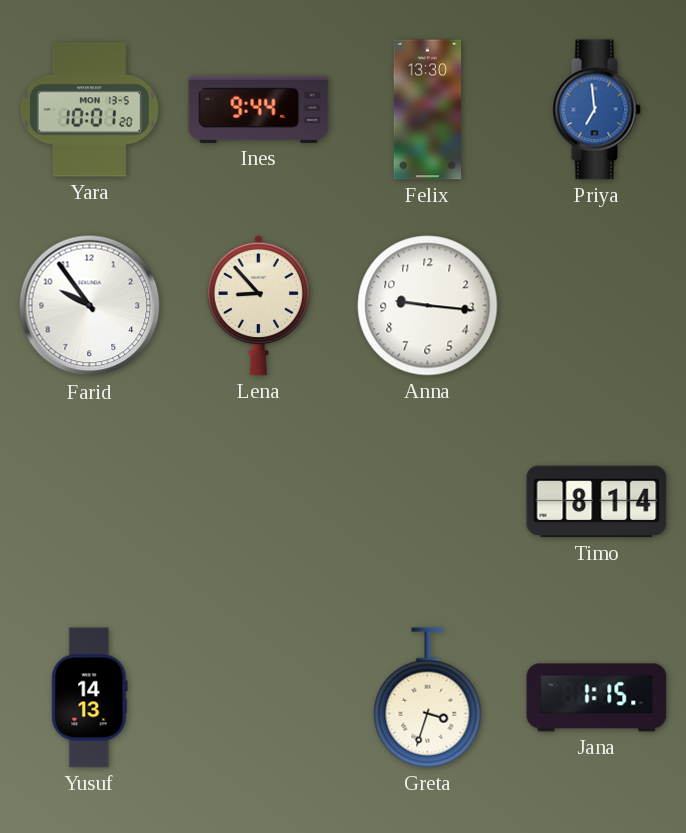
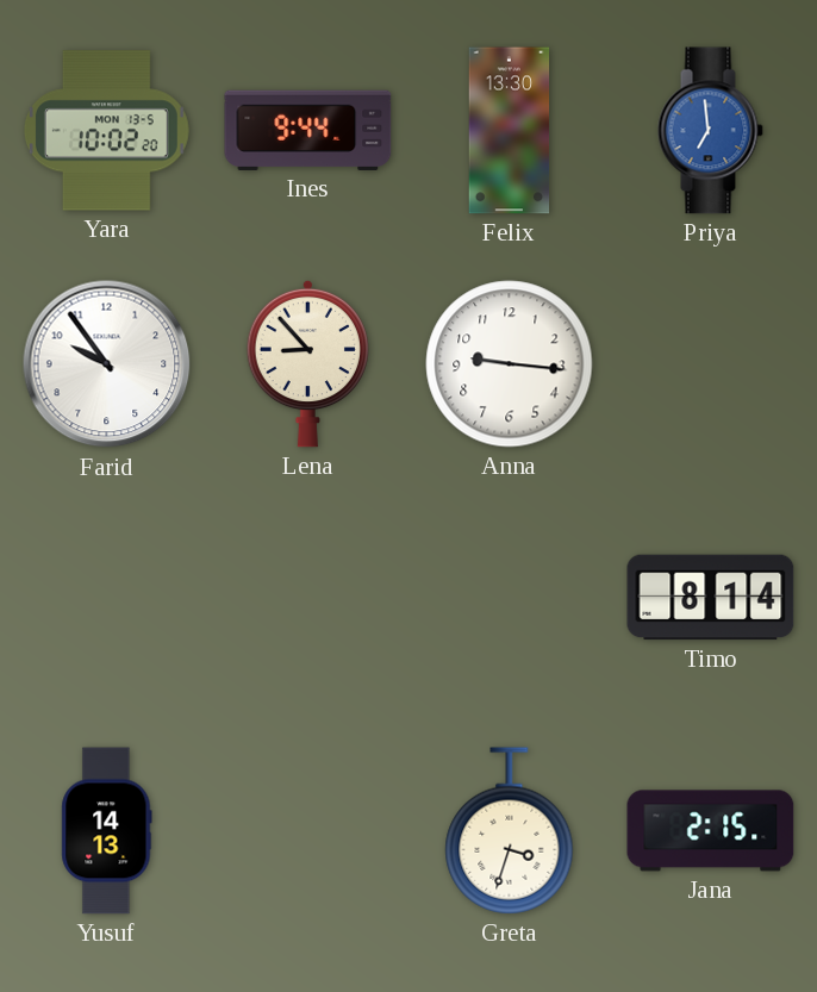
Yara: 10:01 -> 10:02 (106, 131)
Jana: 1:15 -> 2:15 (711, 831)
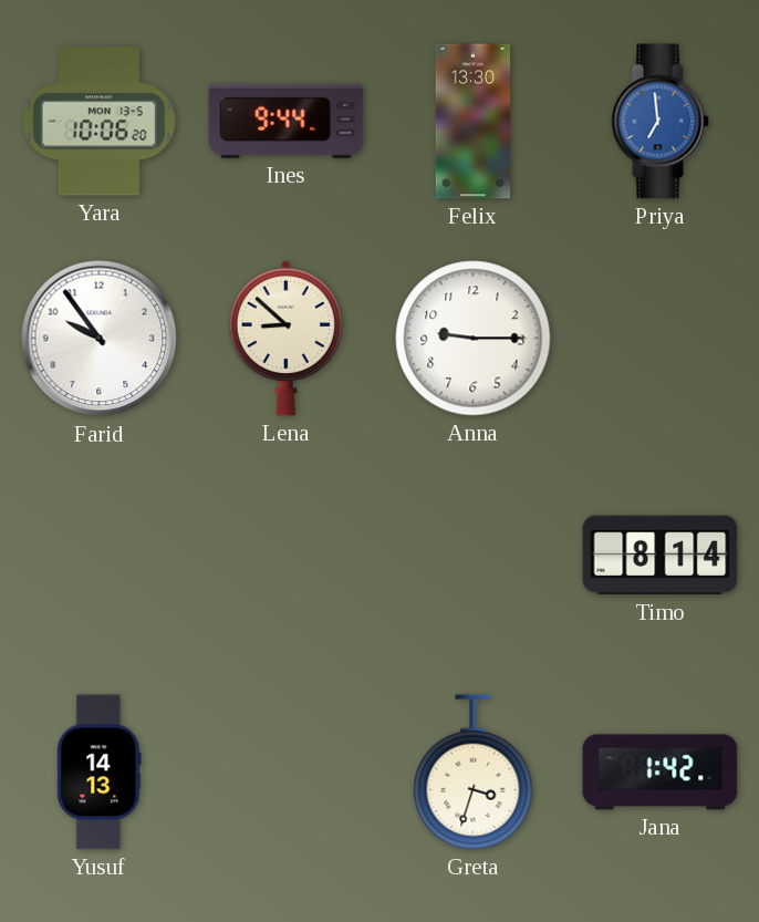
Yara: 10:02 -> 10:06 (98, 122)
Lena: 8:53 -> 8:52 (285, 338)
Anna: 9:16 -> 9:15 (474, 339)
Jana: 2:15 -> 1:42 (661, 773)
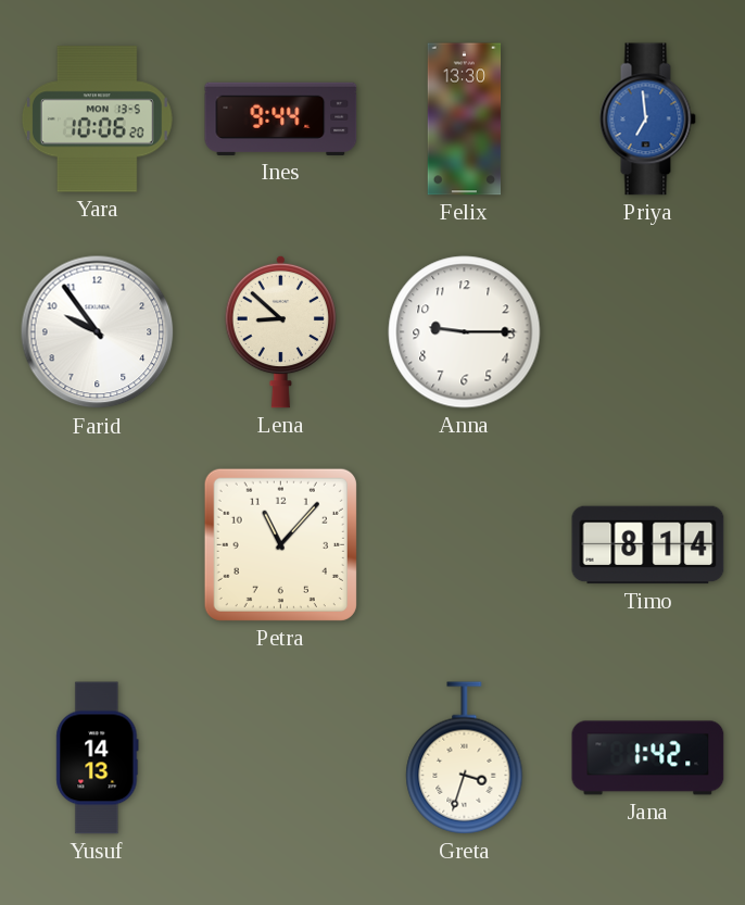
Petra: none -> 11:07 (280, 544)
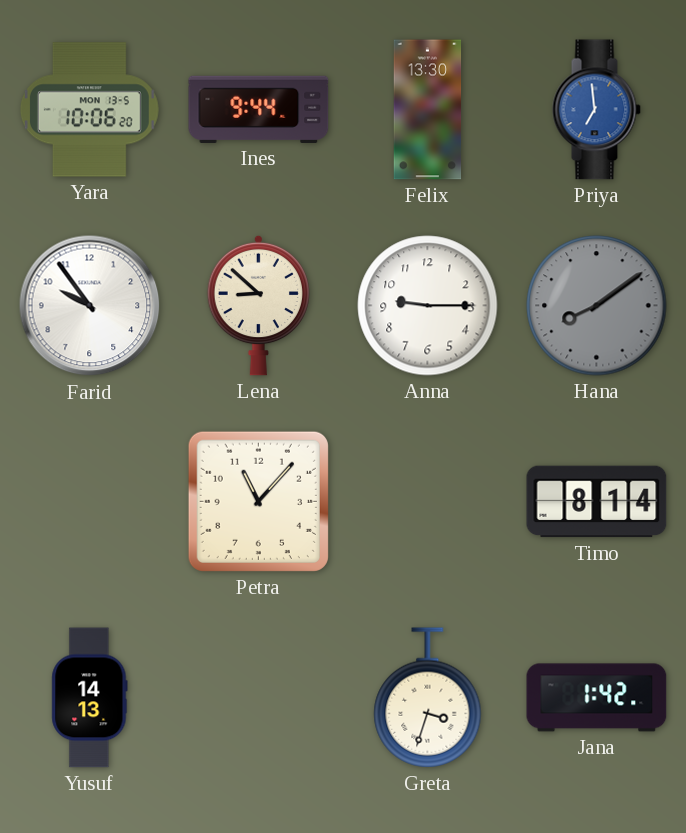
Hana: none -> 8:09 (597, 306)
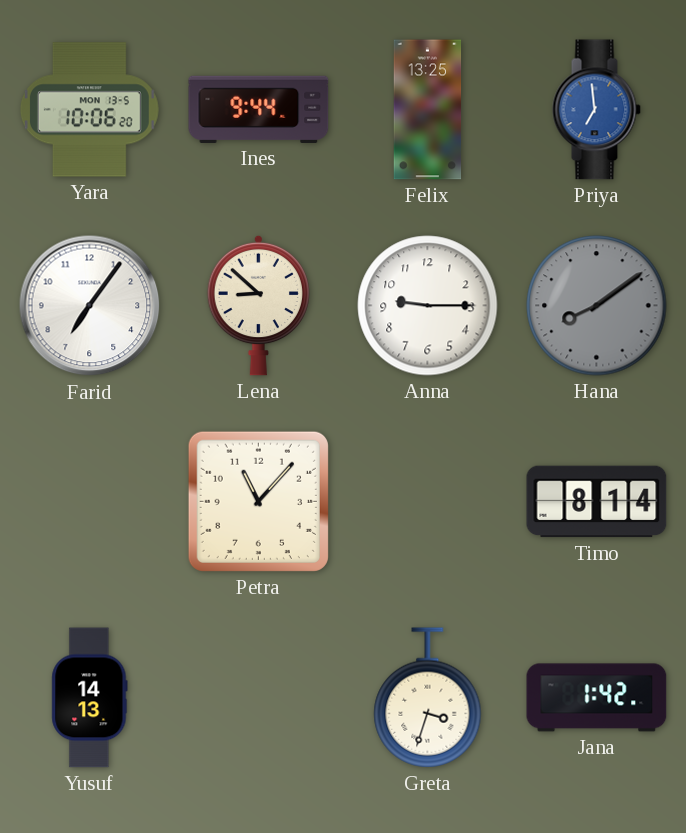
Felix: 13:30 -> 13:25 (428, 110)
Farid: 9:54 -> 7:06 (90, 306)
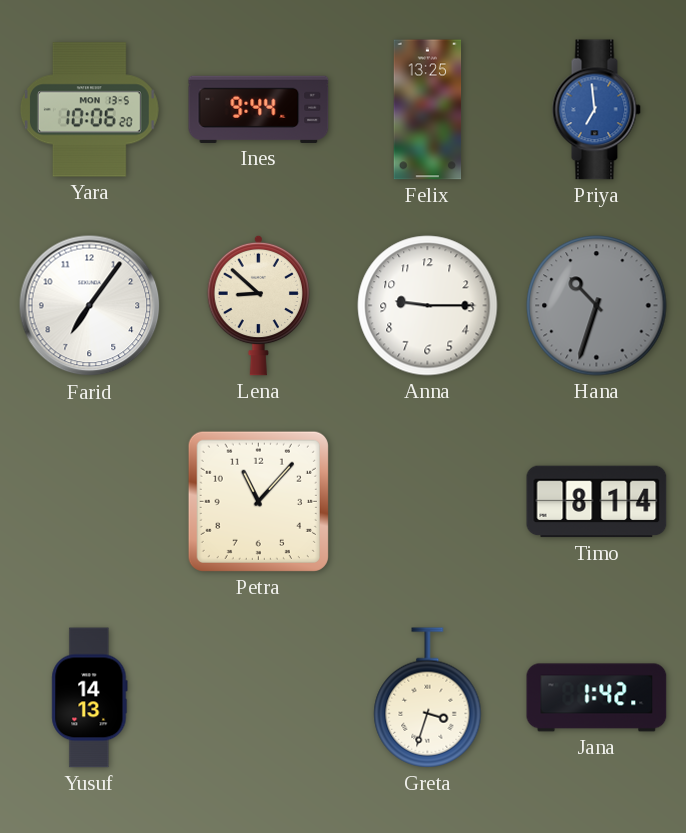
Hana: 8:09 -> 10:33 (597, 306)
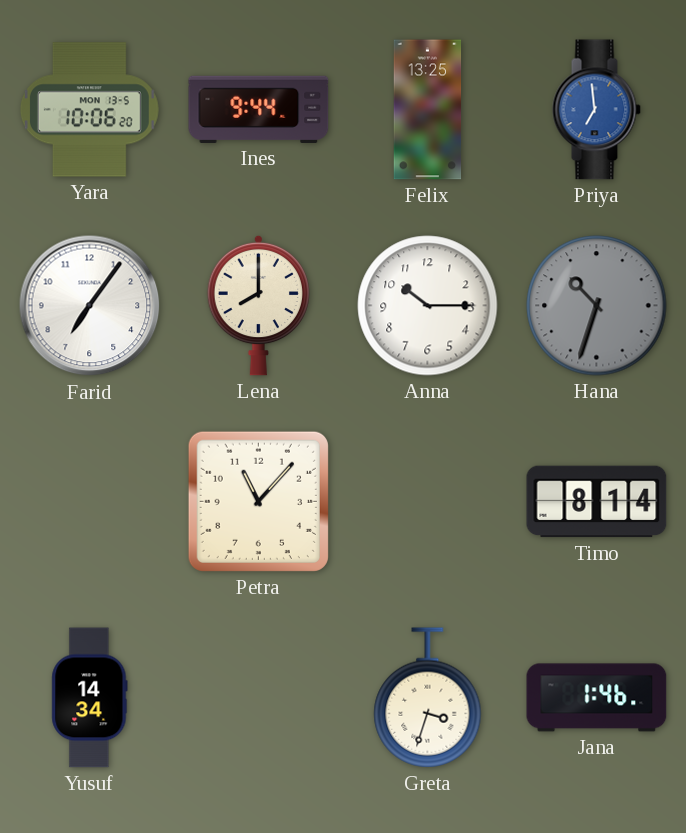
Lena: 8:52 -> 8:00 (258, 305)
Anna: 9:15 -> 10:15 (428, 306)
Yusuf: 14:13 -> 14:34 (90, 698)
Jana: 1:42 -> 1:46 (597, 698)
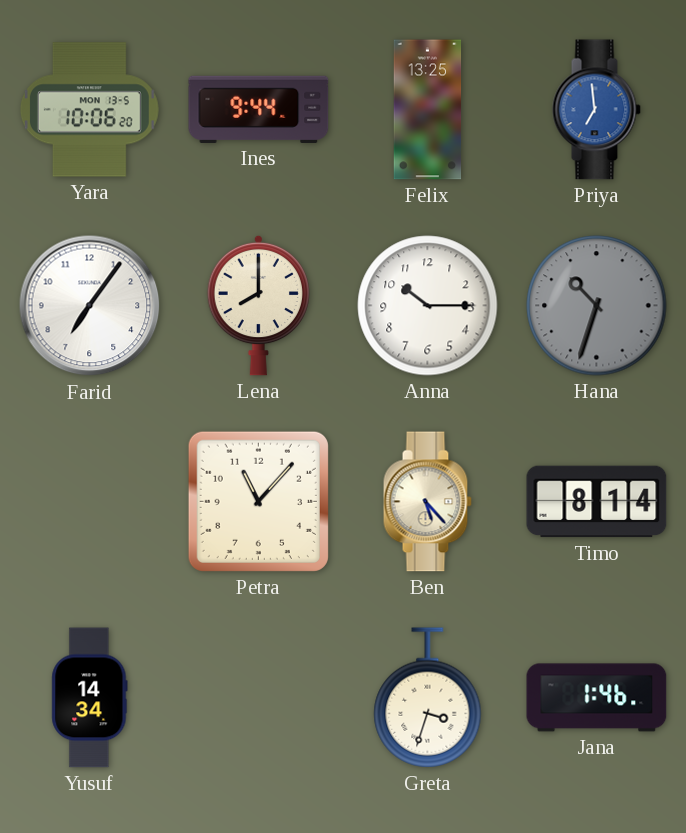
Ben: none -> 5:23 (427, 502)
